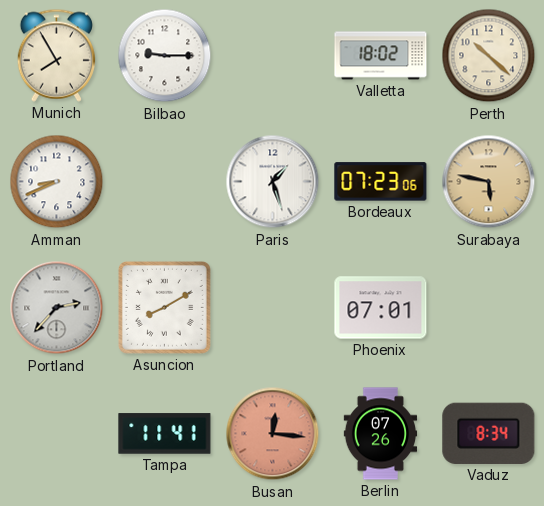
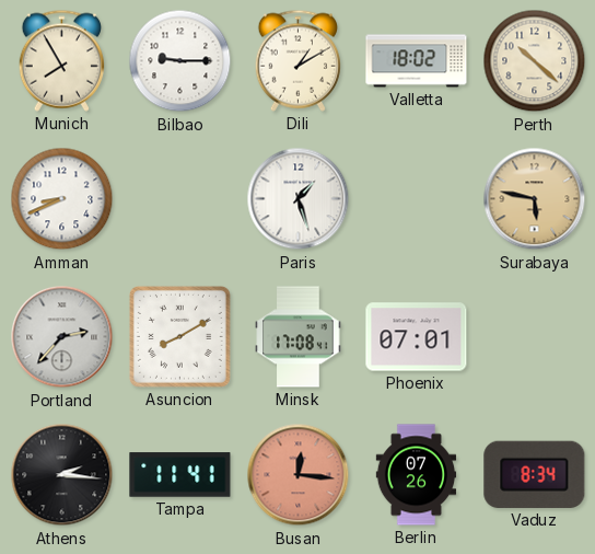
Dili: none -> 1:10 (297, 60)
Bordeaux: 07:23 -> none (381, 182)
Minsk: none -> 17:08 (299, 337)
Athens: none -> 2:16 (62, 475)
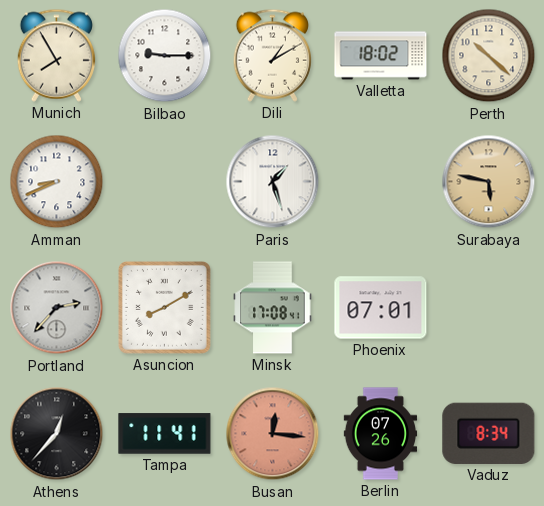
Athens: 2:16 -> 12:37 (57, 434)
